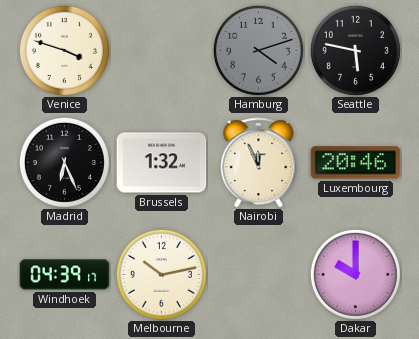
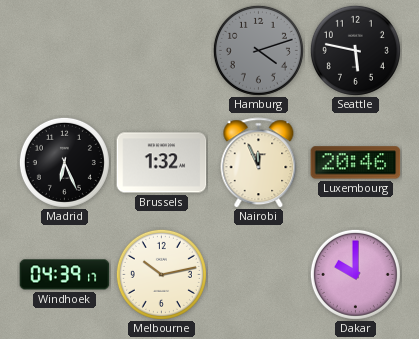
Venice: 3:48 -> none (64, 50)
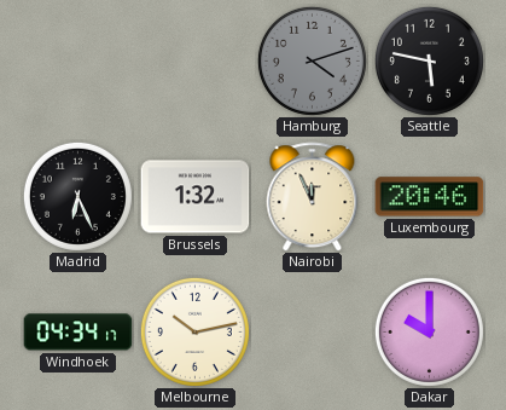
Windhoek: 04:39 -> 04:34 (78, 333)
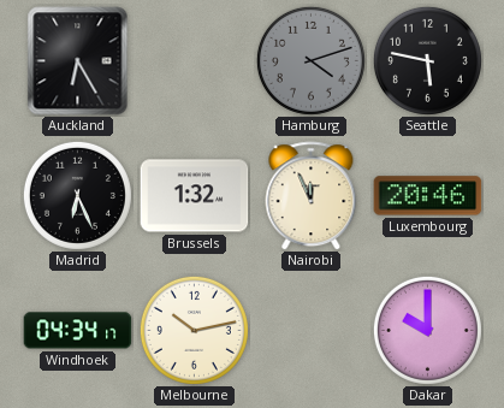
Auckland: none -> 6:25 (78, 61)
